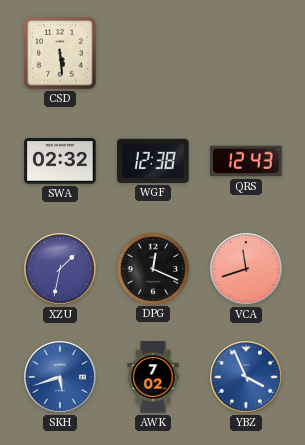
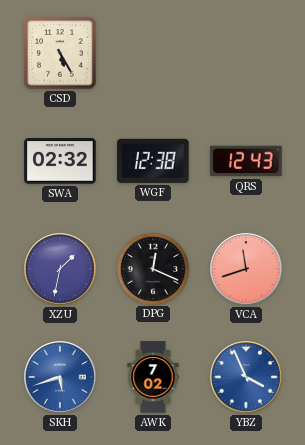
CSD: 5:29 -> 5:25 (60, 53)
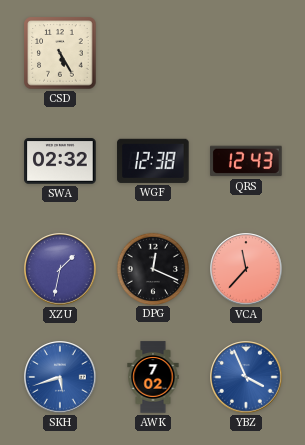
VCA: 11:42 -> 11:37 (246, 269)
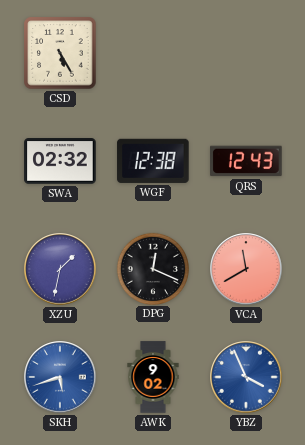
VCA: 11:37 -> 11:40 (246, 269)
AWK: 7:02 -> 9:02 (153, 377)
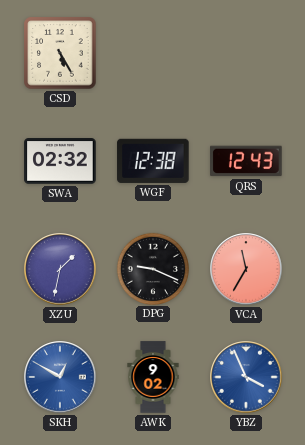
DPG: 12:19 -> 9:19 (152, 268)
VCA: 11:40 -> 11:35 (246, 269)
SKH: 5:42 -> 12:50 (60, 377)
